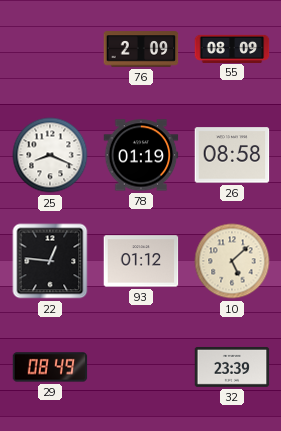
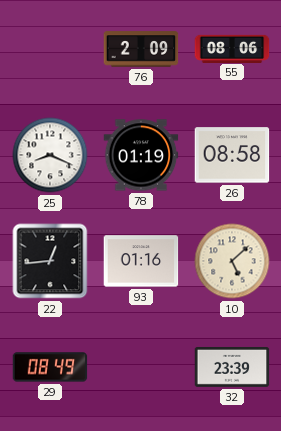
55: 08:09 -> 08:06 (232, 48)
22: 12:46 -> 12:44 (50, 261)
93: 01:12 -> 01:16 (141, 261)
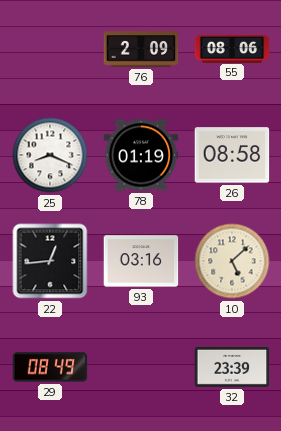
93: 01:16 -> 03:16 (141, 261)
